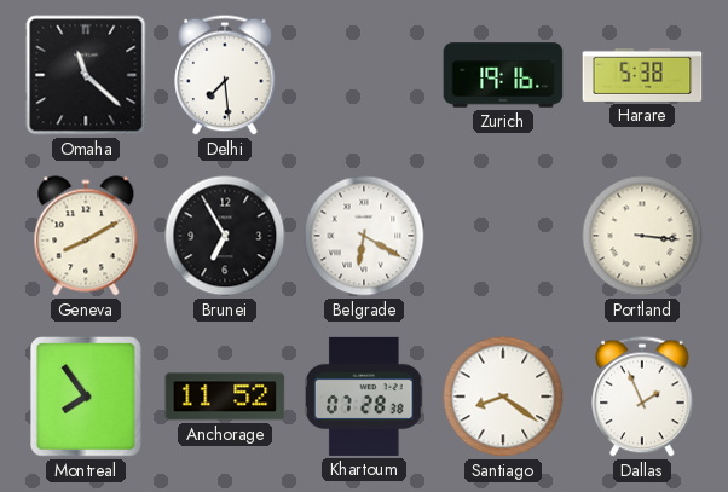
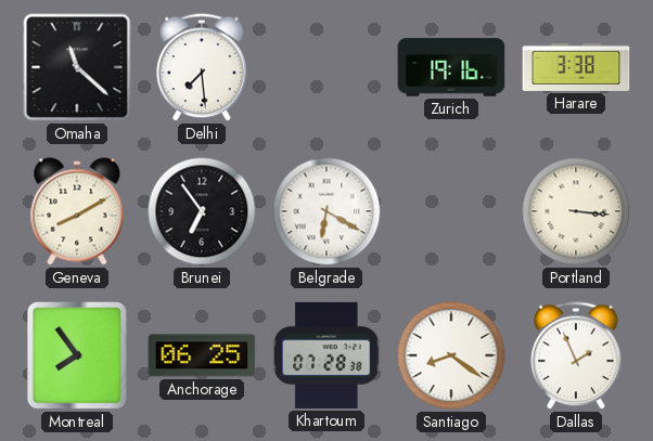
Harare: 5:38 -> 3:38 (576, 67)
Brunei: 6:55 -> 6:54 (202, 211)
Anchorage: 11:52 -> 06:25 (202, 355)
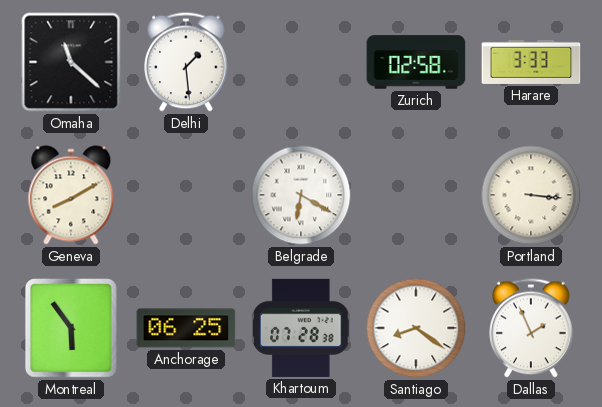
Delhi: 7:29 -> 1:29 (186, 62)
Zurich: 19:16 -> 02:58 (416, 62)
Harare: 3:38 -> 3:33 (531, 62)
Brunei: 6:54 -> none (202, 211)
Montreal: 7:54 -> 5:54 (72, 329)
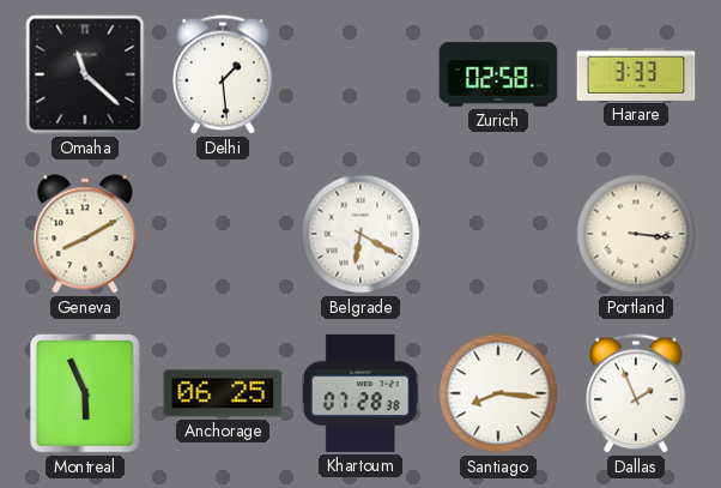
Montreal: 5:54 -> 5:56 (86, 394)
Santiago: 8:21 -> 8:16 (498, 393)
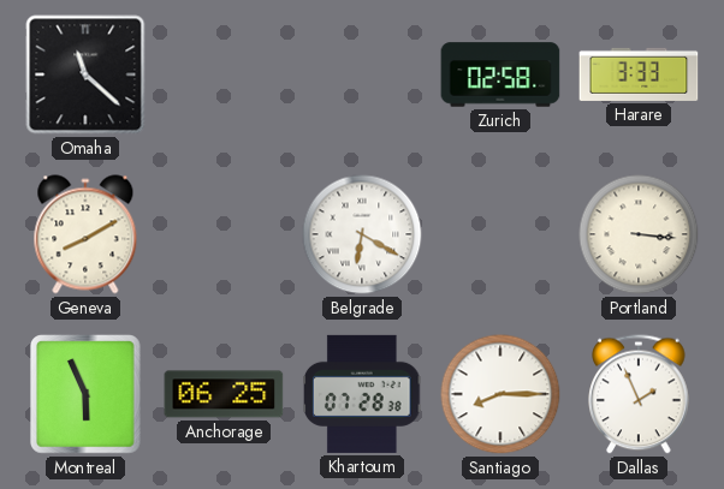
Delhi: 1:29 -> none (223, 74)
Santiago: 8:16 -> 8:15 (500, 394)
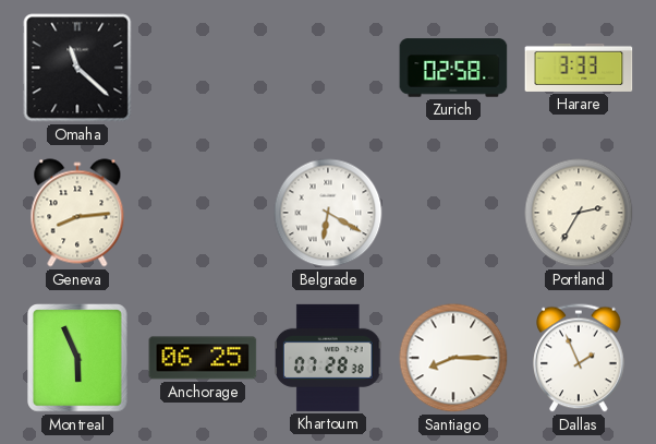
Geneva: 8:10 -> 8:14 (77, 213)
Portland: 3:16 -> 2:35 (579, 213)
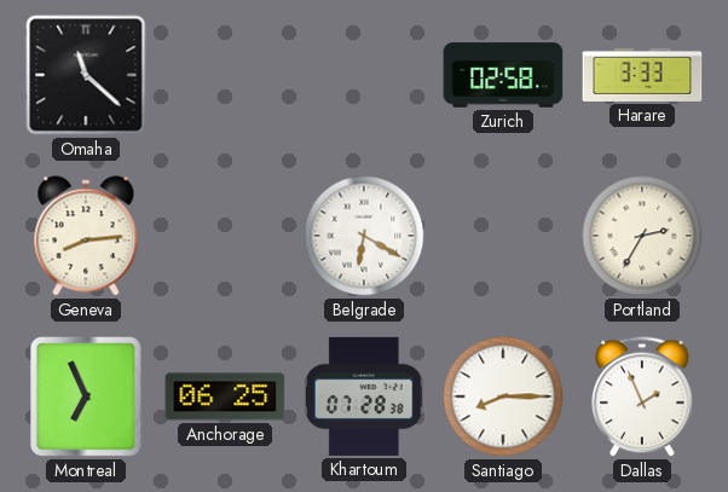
Montreal: 5:56 -> 6:56 (87, 398)
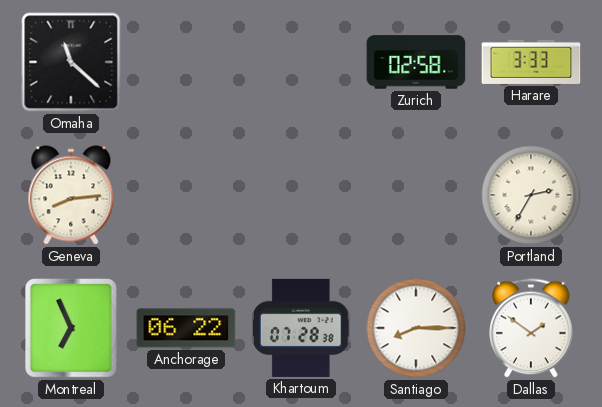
Belgrade: 6:20 -> none (364, 236)
Anchorage: 06:25 -> 06:22 (186, 328)
Dallas: 1:56 -> 1:51 (531, 328)
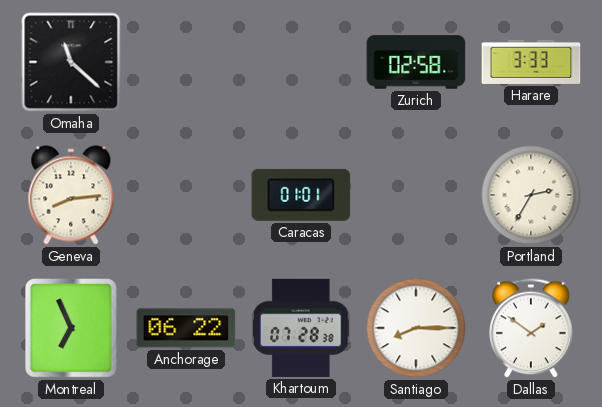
Caracas: none -> 01:01 (301, 195)
